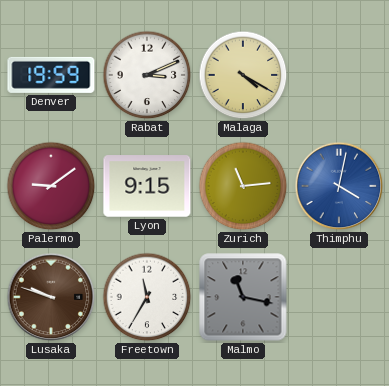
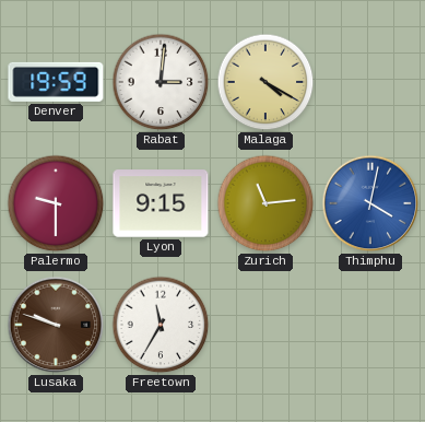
Rabat: 3:11 -> 3:01 (161, 82)
Palermo: 9:09 -> 9:30 (56, 203)
Malmo: 11:17 -> none (243, 297)
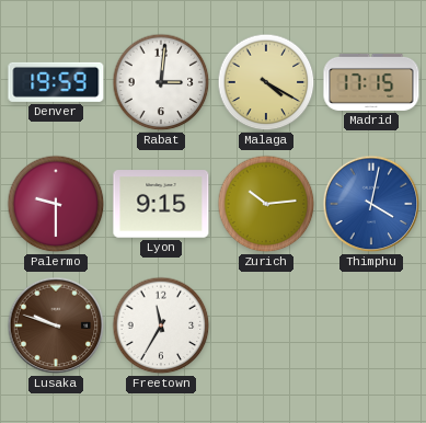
Madrid: none -> 17:15 (371, 82)
Zurich: 11:14 -> 10:14 (266, 204)
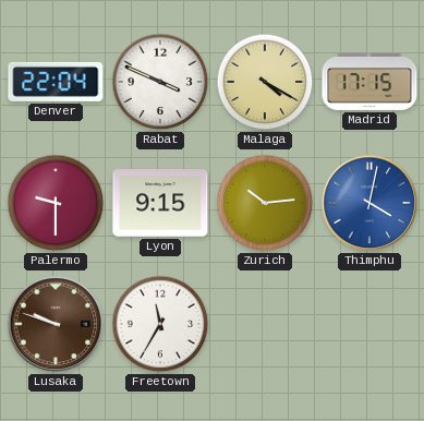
Denver: 19:59 -> 22:04 (56, 82)
Rabat: 3:01 -> 3:49 (160, 82)
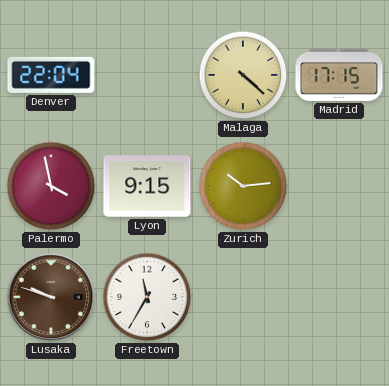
Rabat: 3:49 -> none (160, 82)
Malaga: 4:20 -> 4:22 (243, 75)
Palermo: 9:30 -> 3:58 (51, 186)
Thimphu: 4:02 -> none (370, 203)
